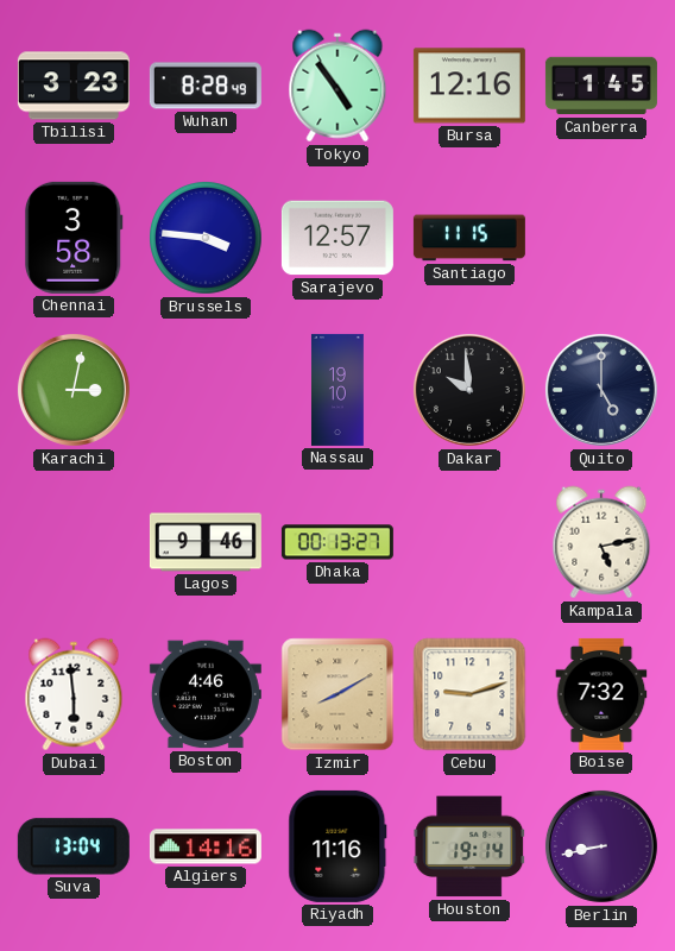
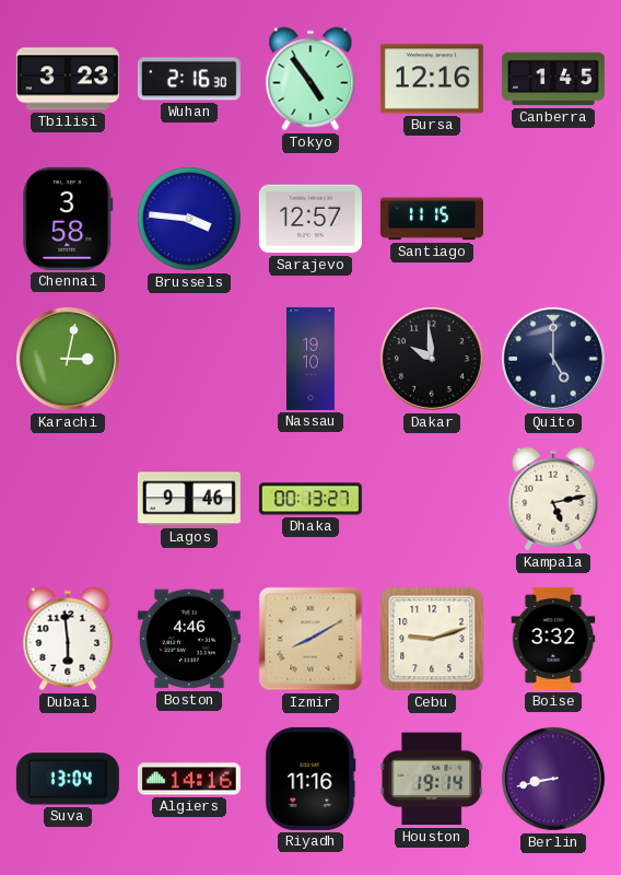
Wuhan: 8:28 -> 2:16 (189, 79)
Boise: 7:32 -> 3:32 (553, 639)
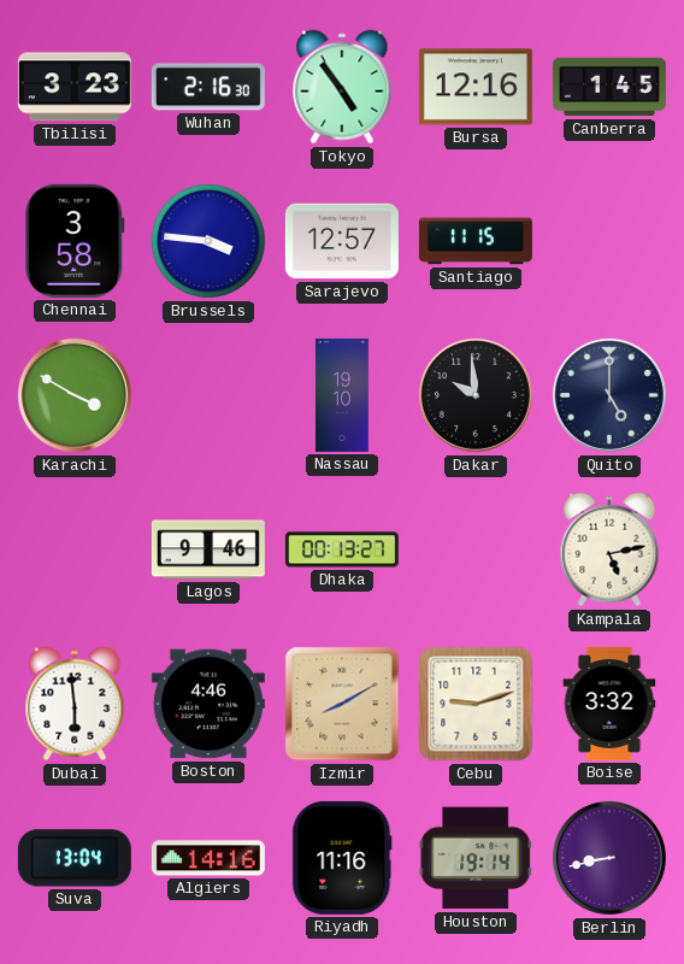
Karachi: 3:02 -> 3:50 (75, 395)
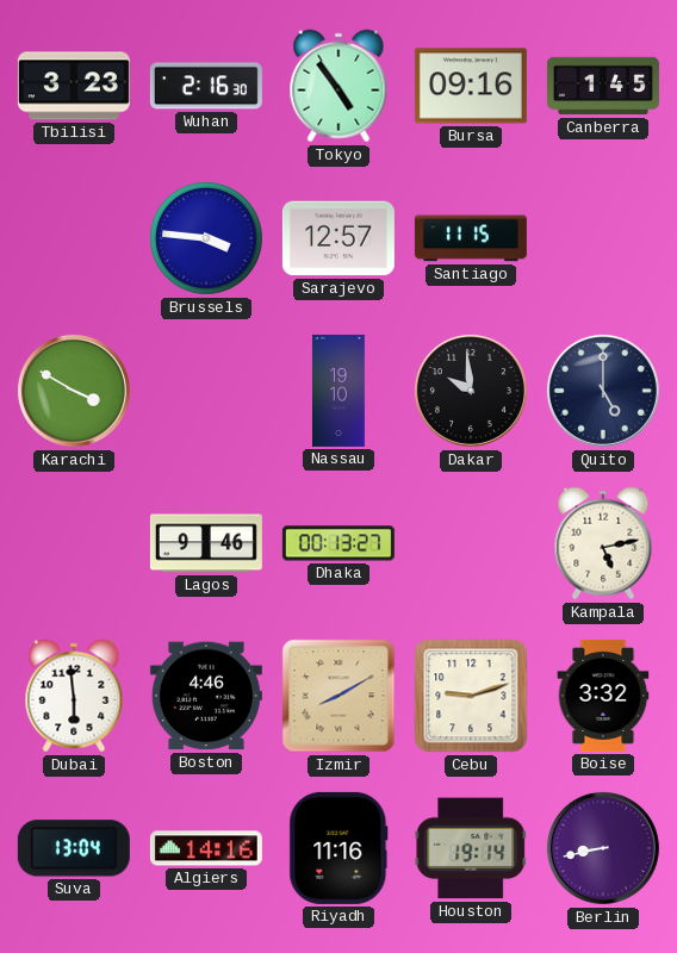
Bursa: 12:16 -> 09:16 (471, 86)
Chennai: 3:58 -> none (75, 241)
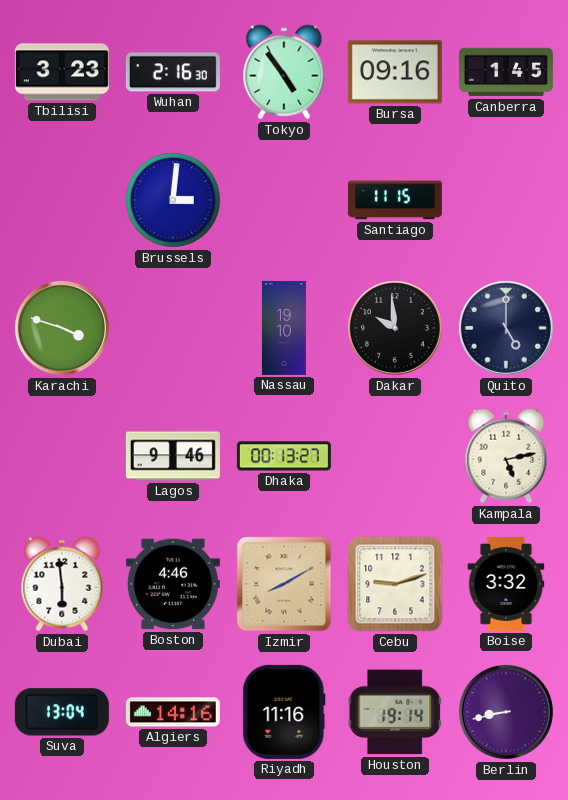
Brussels: 3:46 -> 3:01 (174, 201)
Sarajevo: 12:57 -> none (338, 238)
Karachi: 3:50 -> 3:48 (62, 328)
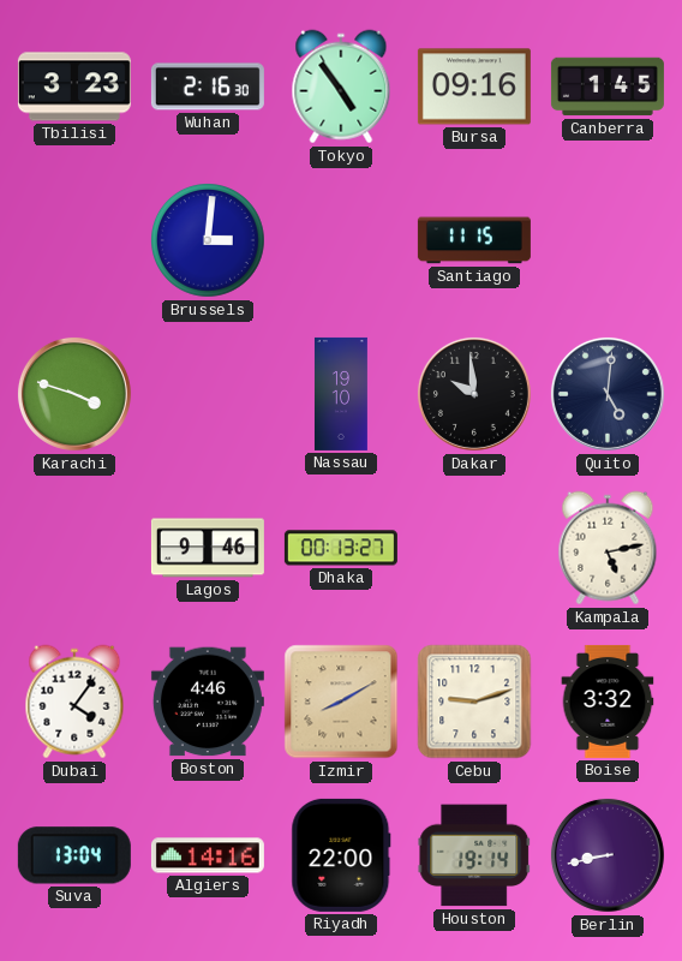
Quito: 5:00 -> 5:01 (608, 394)
Dubai: 5:59 -> 4:06 (74, 702)
Riyadh: 11:16 -> 22:00 (341, 855)
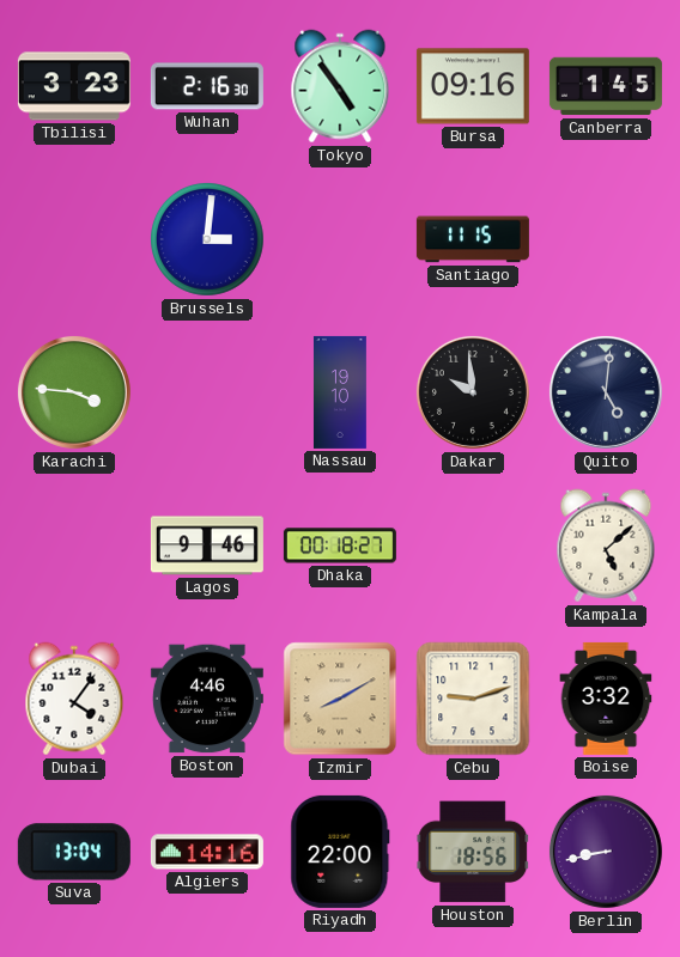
Karachi: 3:48 -> 3:46 (74, 392)
Dhaka: 00:13 -> 00:18 (340, 545)
Kampala: 5:13 -> 5:08 (606, 545)
Houston: 19:14 -> 18:56 (473, 852)
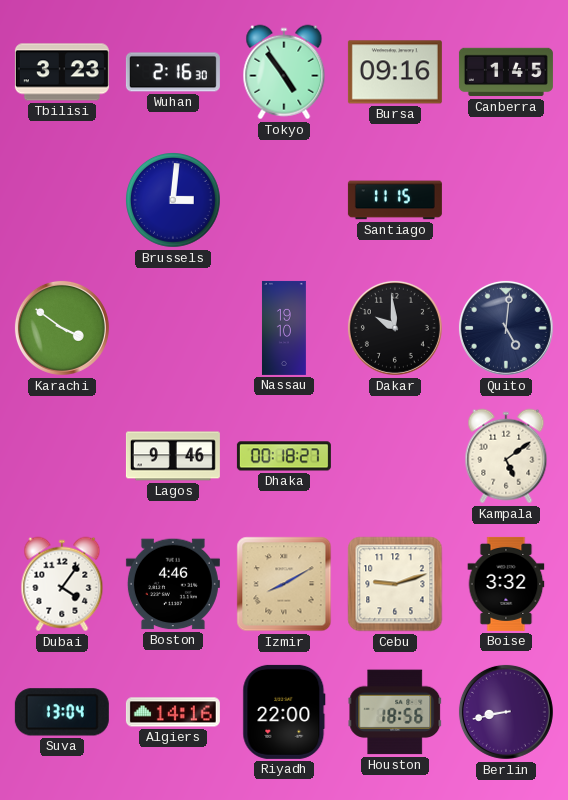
Karachi: 3:46 -> 3:51 (62, 328)
Kampala: 5:08 -> 5:09 (506, 456)
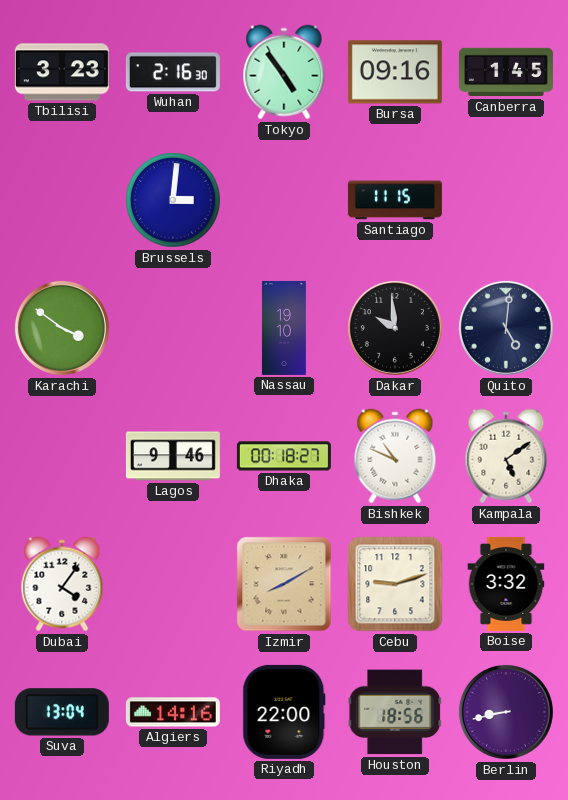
Bishkek: none -> 10:49 (395, 456)
Boston: 4:46 -> none (173, 584)
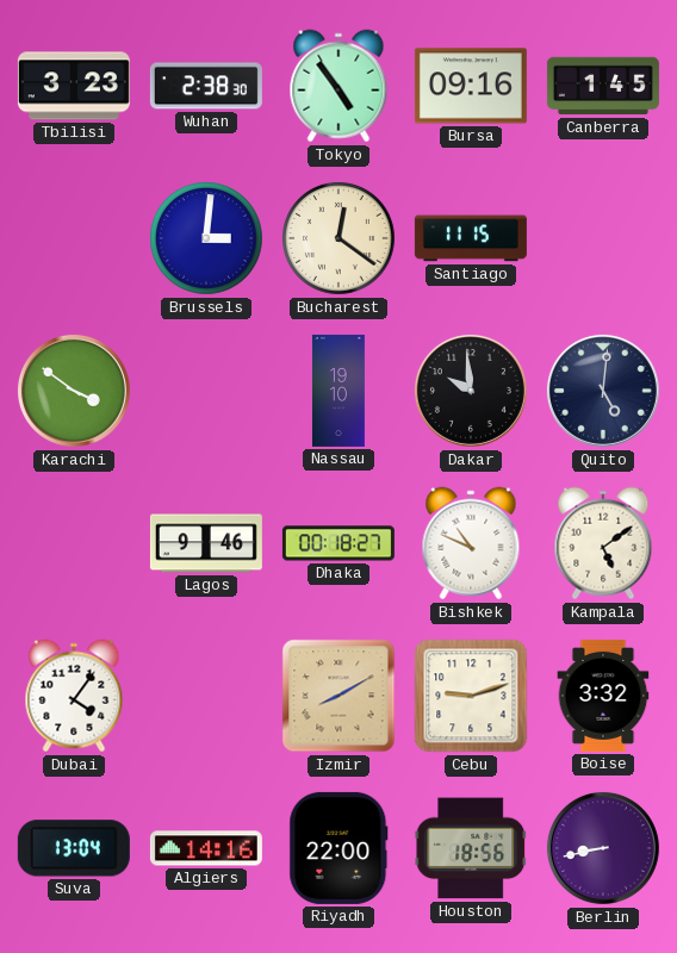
Wuhan: 2:16 -> 2:38 (206, 86)
Bucharest: none -> 12:21 (340, 239)
